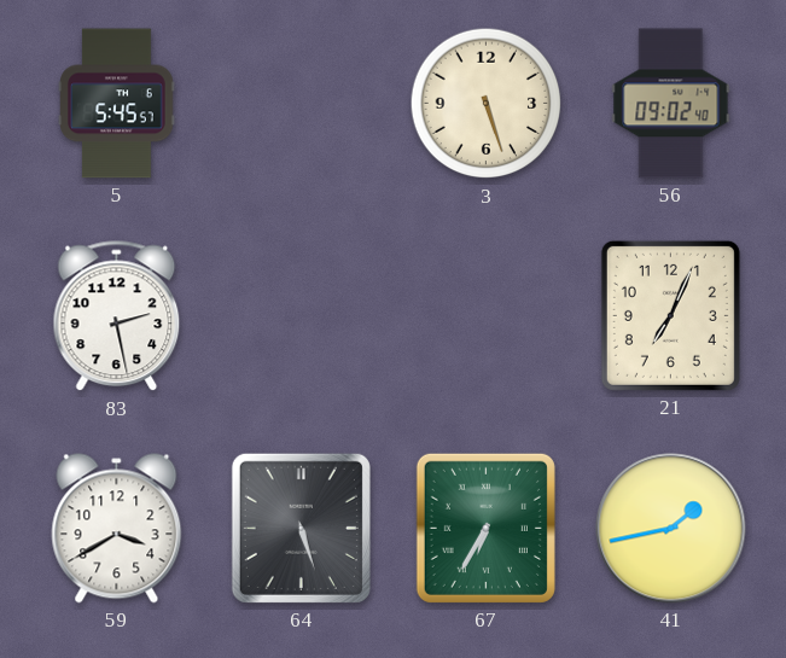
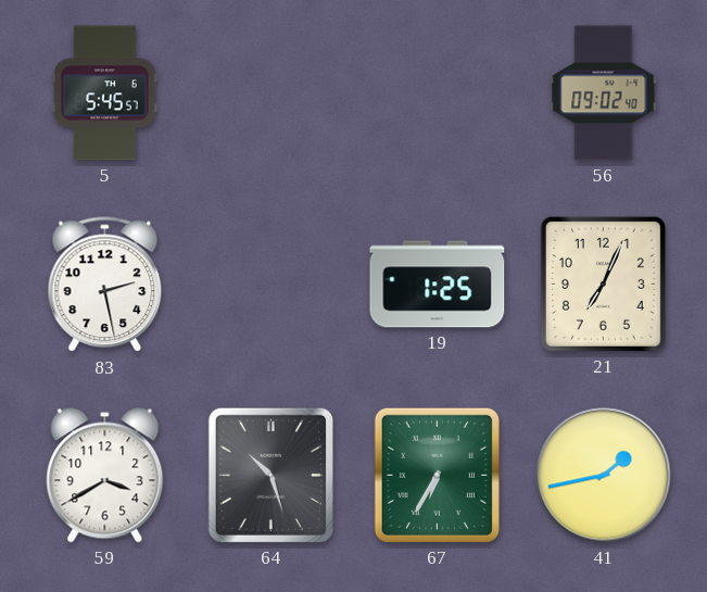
3: 5:27 -> none (487, 104)
19: none -> 1:25 (438, 285)
64: 5:27 -> 10:27 (270, 475)
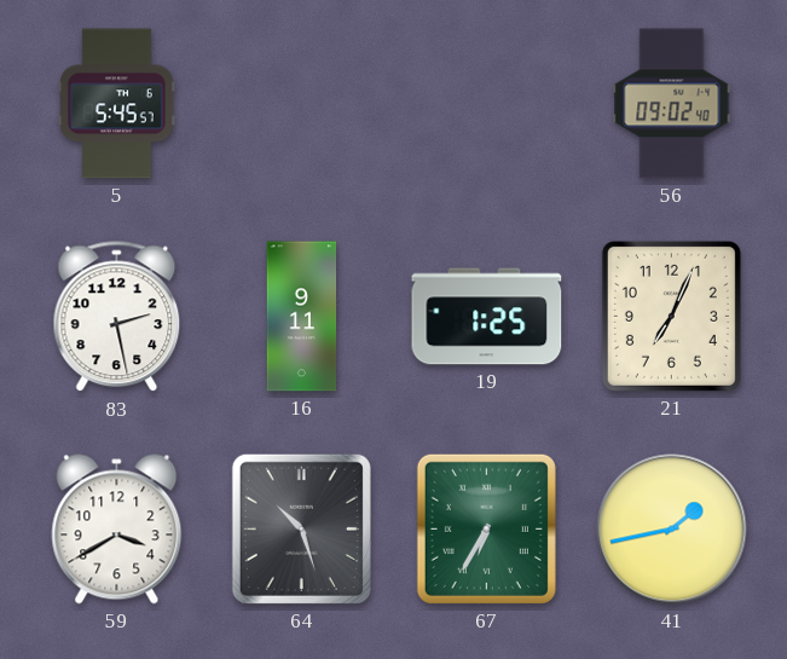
16: none -> 9:11 (302, 317)
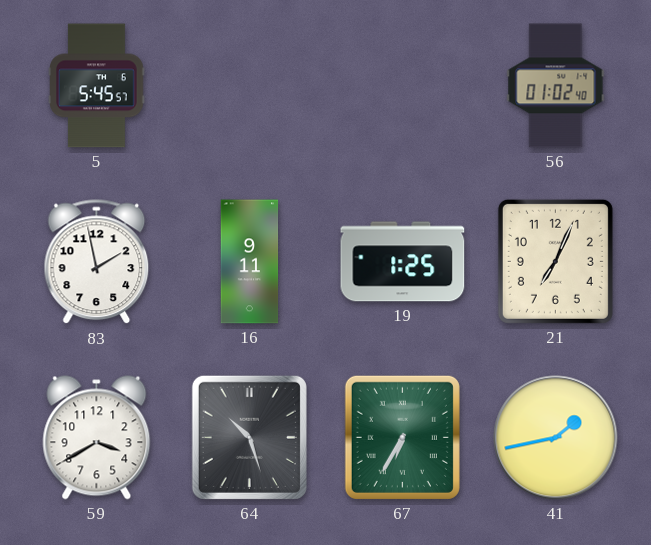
56: 09:02 -> 01:02 (556, 86)
83: 2:28 -> 1:58 (97, 262)
